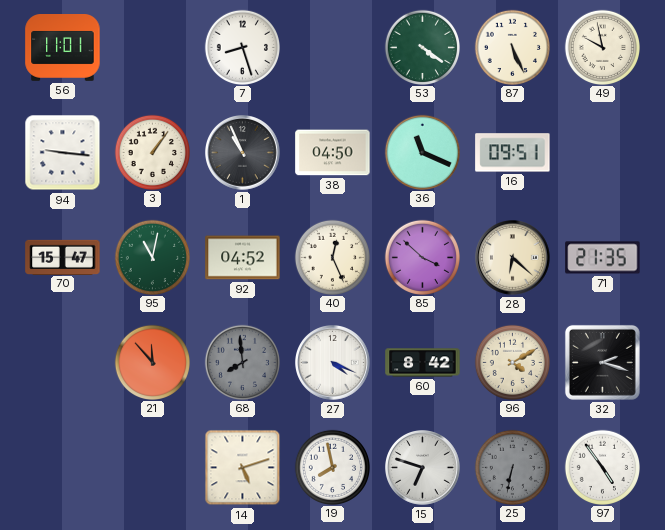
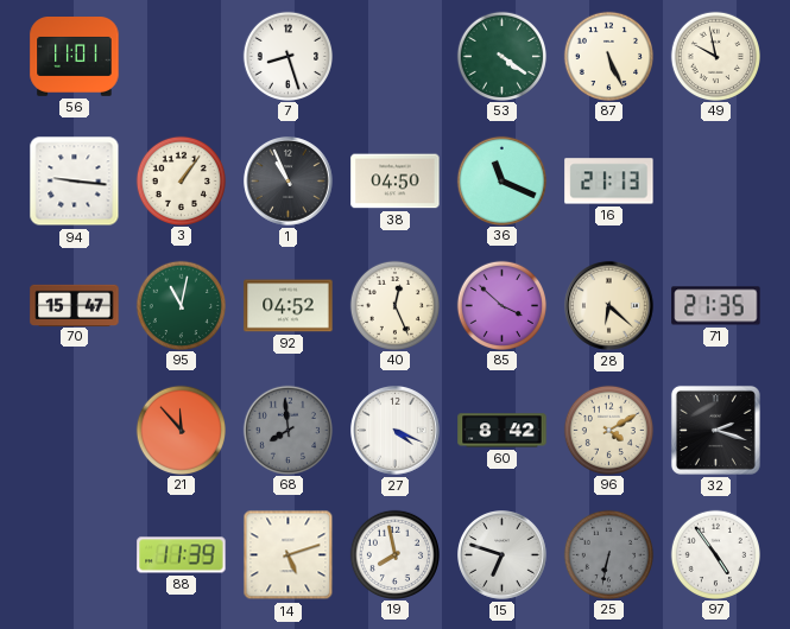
16: 09:51 -> 21:13 (609, 182)
88: none -> 11:39 (182, 555)
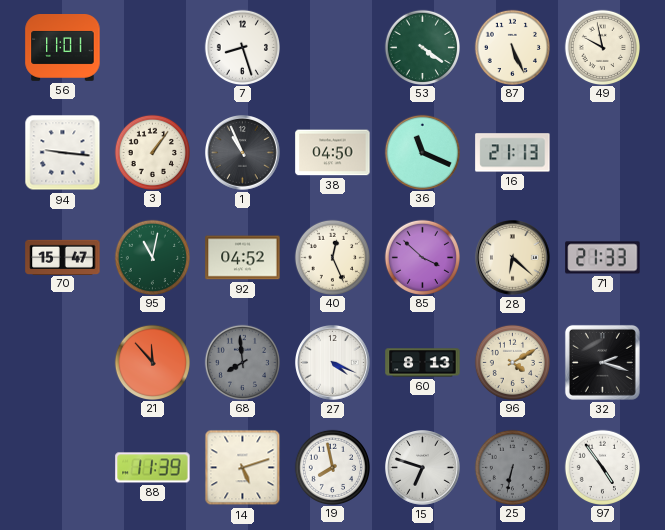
71: 21:35 -> 21:33 (603, 258)
60: 8:42 -> 8:13 (423, 363)
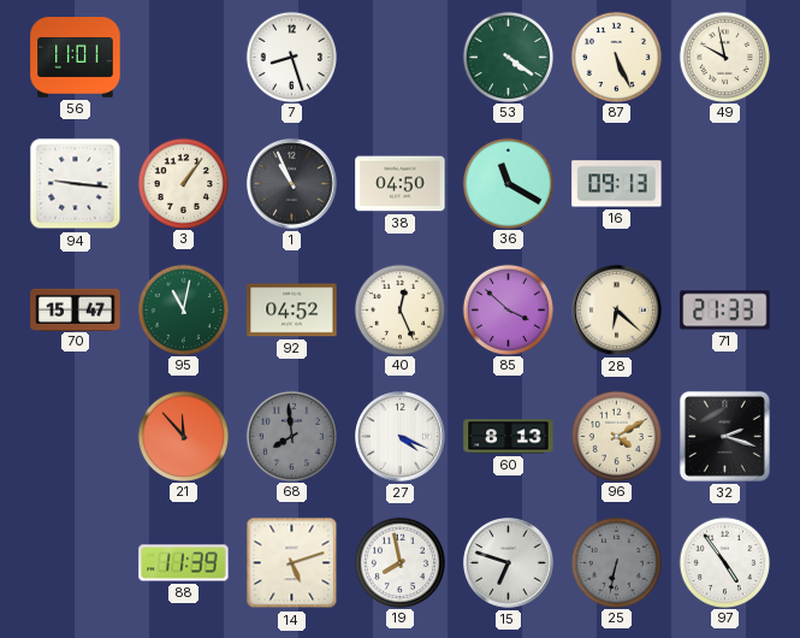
36: 11:19 -> 11:20 (508, 183)
16: 21:13 -> 09:13 (617, 184)
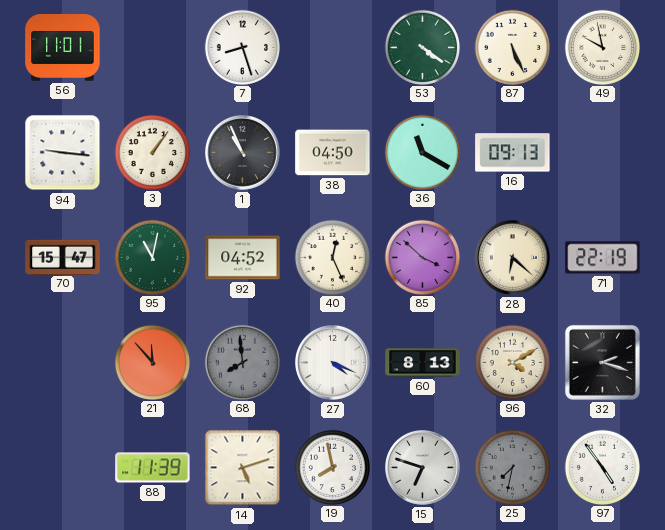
71: 21:33 -> 22:19 (603, 258)
25: 6:32 -> 7:32 (512, 467)
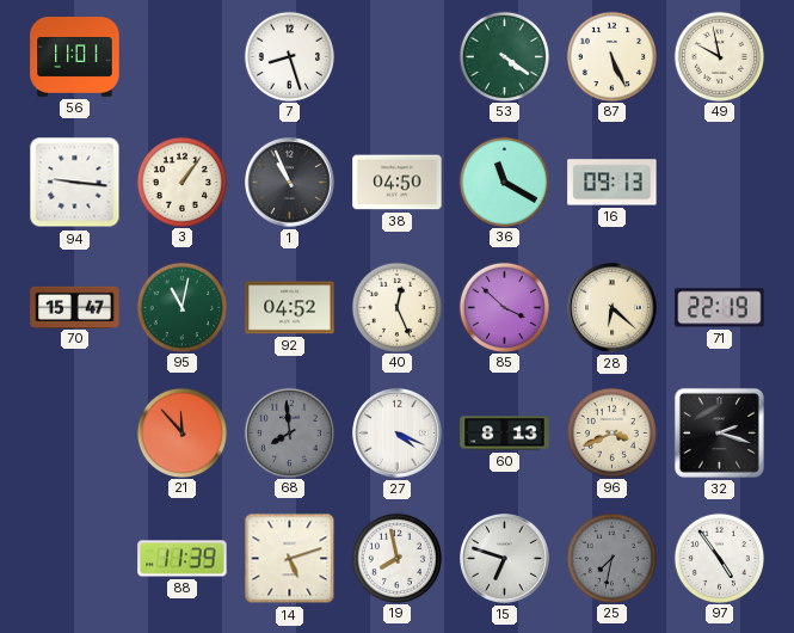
96: 4:10 -> 3:41 (611, 432)
